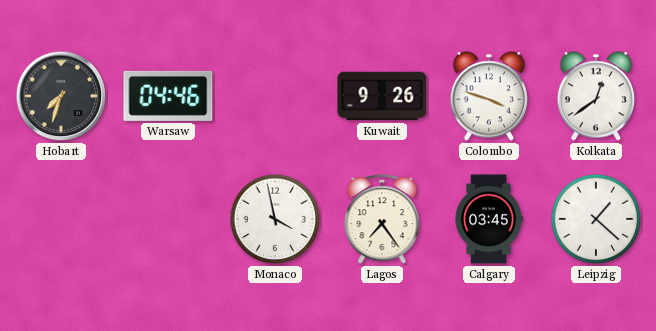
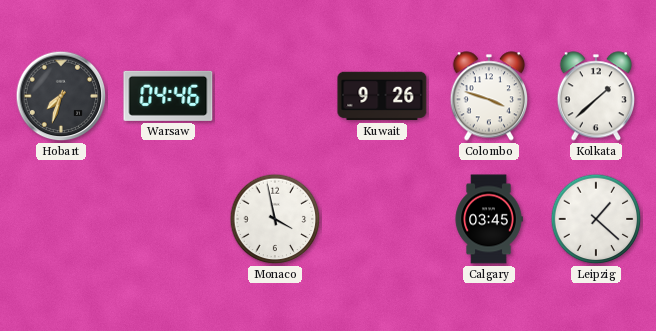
Kolkata: 12:39 -> 1:38 (595, 96)
Lagos: 7:24 -> none (382, 220)
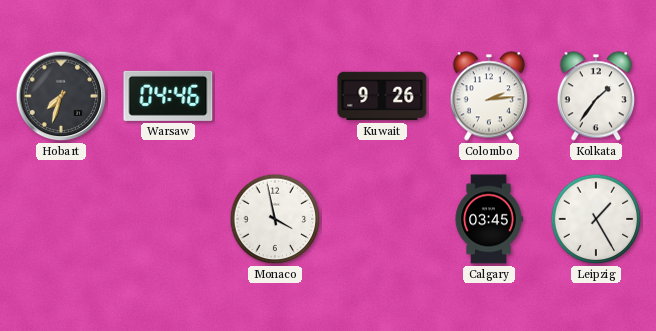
Colombo: 3:48 -> 2:14 (488, 96)
Kolkata: 1:38 -> 1:36 (595, 96)
Leipzig: 1:22 -> 1:25 (596, 219)
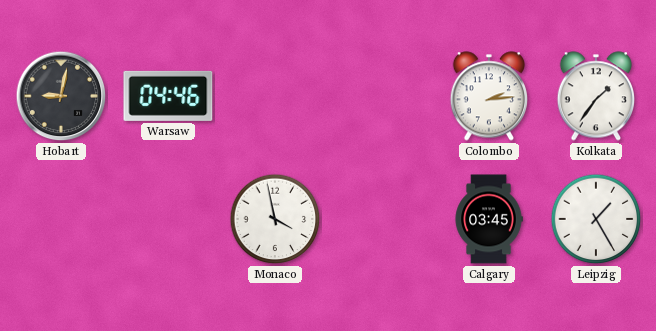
Hobart: 7:33 -> 9:02 (61, 96)
Kuwait: 9:26 -> none (382, 96)
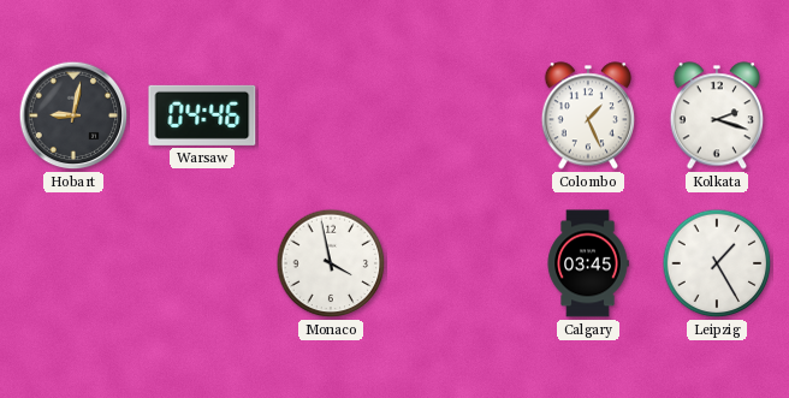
Colombo: 2:14 -> 1:26 (587, 115)
Kolkata: 1:36 -> 2:18 (716, 115)
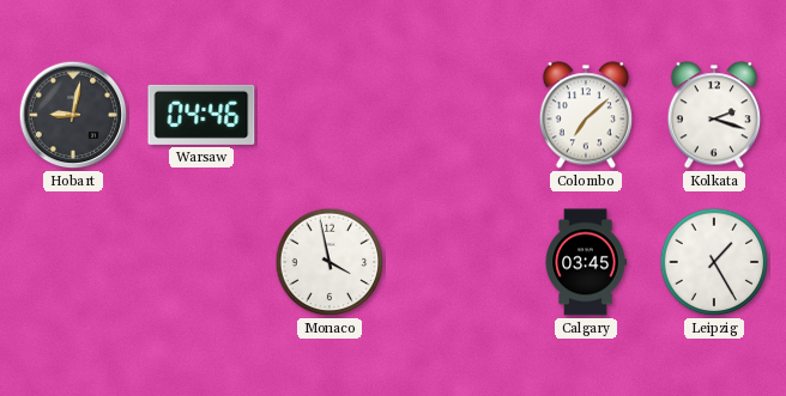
Colombo: 1:26 -> 7:08 (585, 115)
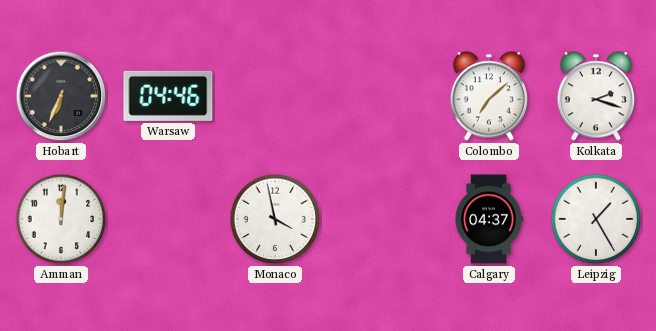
Hobart: 9:02 -> 6:34 (61, 96)
Amman: none -> 12:01 (61, 219)
Calgary: 03:45 -> 04:37 (489, 219)
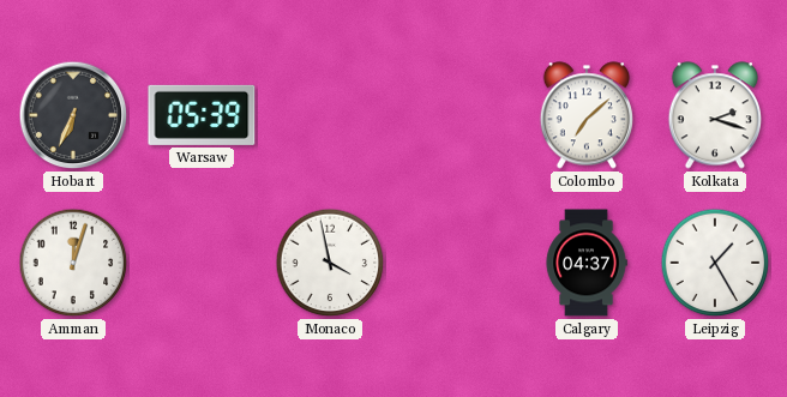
Warsaw: 04:46 -> 05:39 (202, 115)
Amman: 12:01 -> 12:03 (73, 263)
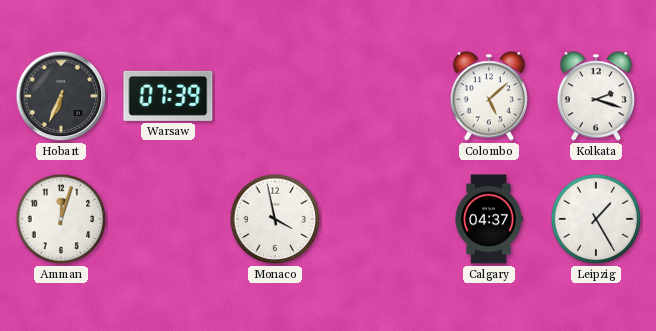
Warsaw: 05:39 -> 07:39 (168, 96)
Colombo: 7:08 -> 5:08 (488, 96)
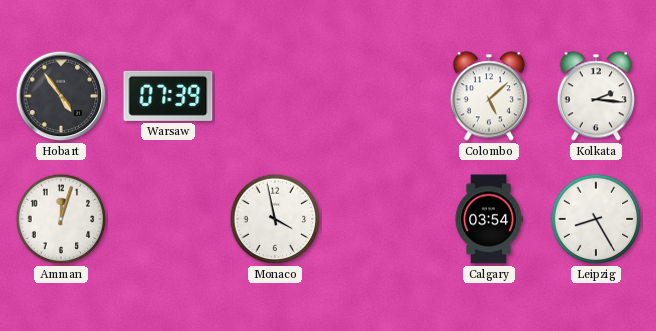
Hobart: 6:34 -> 4:54 (61, 96)
Kolkata: 2:18 -> 2:16 (595, 96)
Calgary: 04:37 -> 03:54 (489, 219)
Leipzig: 1:25 -> 8:25 (596, 219)
